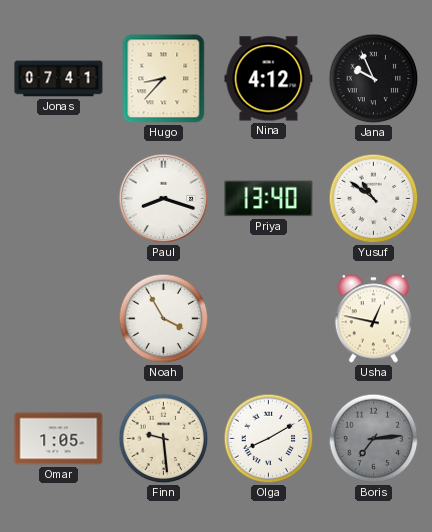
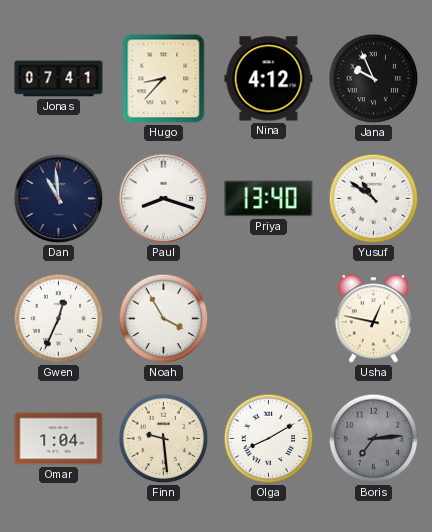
Dan: none -> 10:59 (59, 199)
Gwen: none -> 12:34 (59, 319)
Omar: 1:05 -> 1:04 (59, 439)
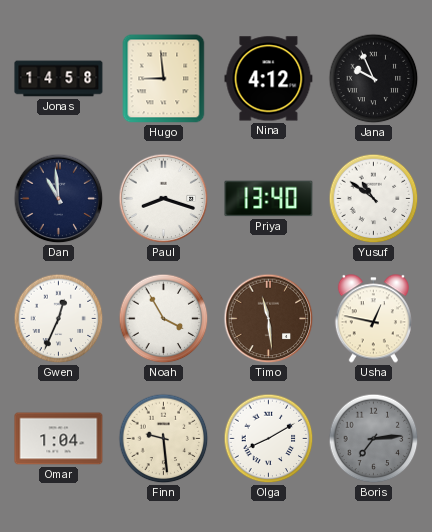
Jonas: 07:41 -> 14:58 (59, 79)
Hugo: 8:37 -> 8:59 (164, 79)
Timo: none -> 11:29 (269, 319)
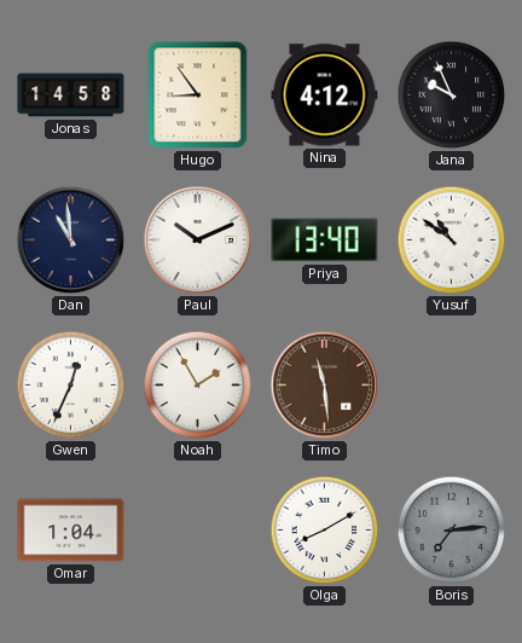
Hugo: 8:59 -> 8:54 (198, 95)
Paul: 8:18 -> 10:11 (198, 241)
Noah: 3:55 -> 1:55 (198, 386)
Usha: 12:47 -> none (373, 319)
Finn: 9:29 -> none (164, 439)
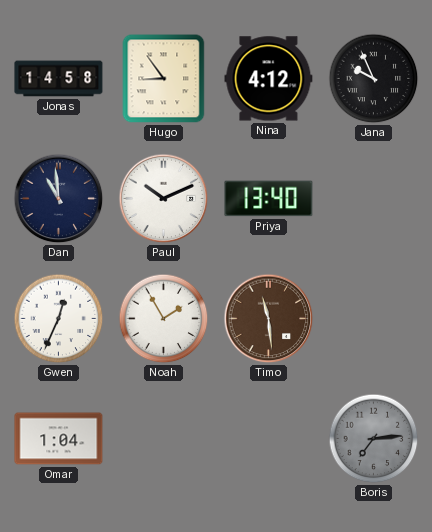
Yusuf: 10:51 -> none (452, 241)
Olga: 8:10 -> none (325, 531)
